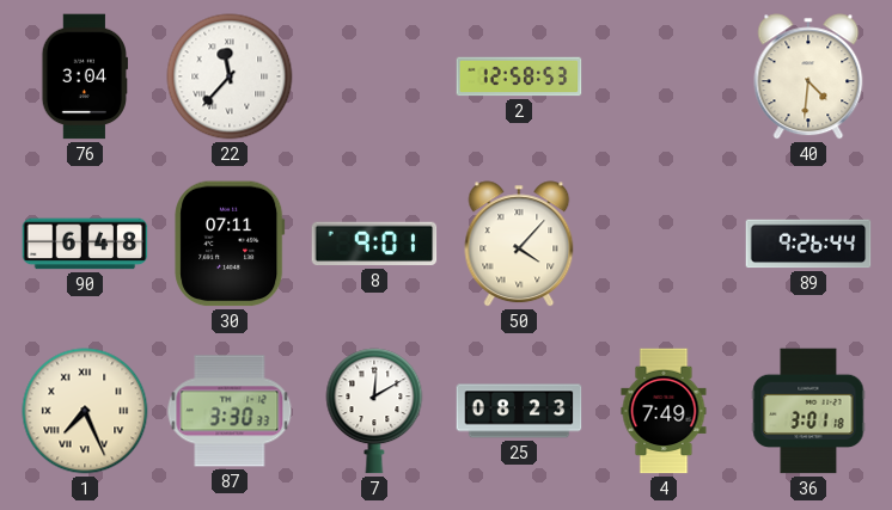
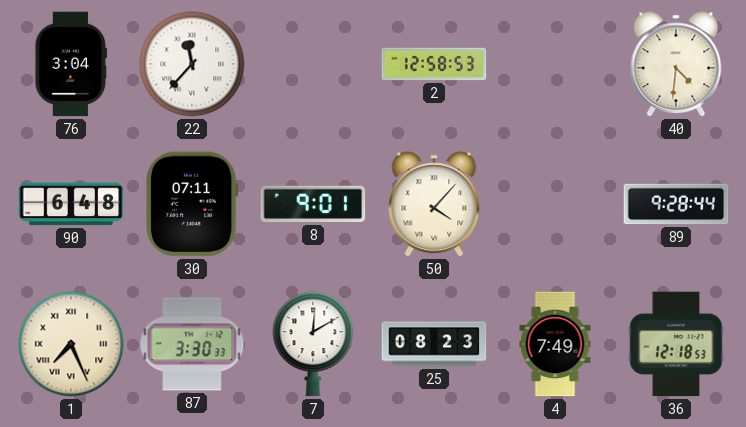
89: 9:26 -> 9:28 (676, 204)
36: 3:01 -> 12:18 (676, 344)
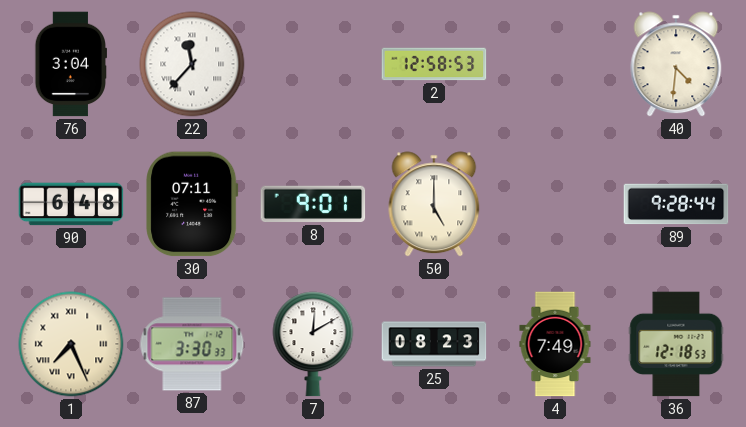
50: 4:07 -> 5:00 (434, 204)
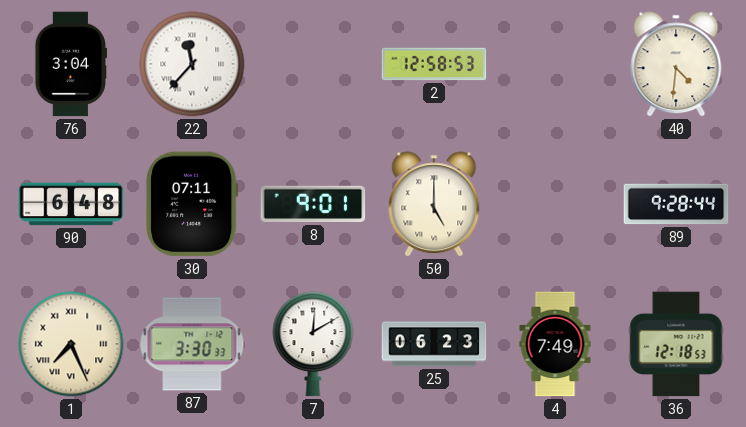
25: 08:23 -> 06:23 (434, 344)
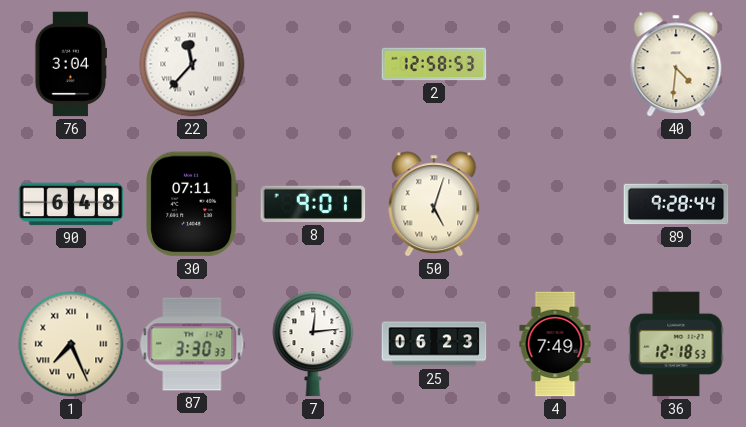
50: 5:00 -> 5:03 (434, 204)
7: 12:10 -> 12:14 (313, 344)
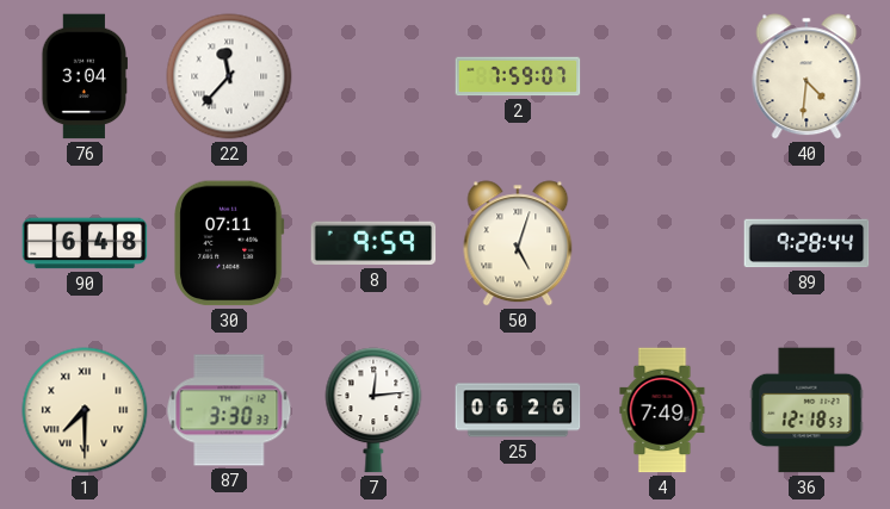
2: 12:58 -> 7:59 (518, 76)
8: 9:01 -> 9:59 (373, 243)
1: 7:26 -> 7:30 (85, 410)
25: 06:23 -> 06:26 (518, 410)
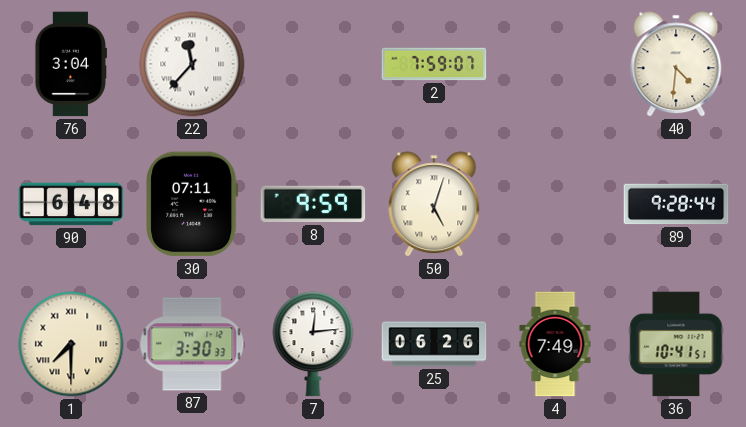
36: 12:18 -> 10:41 (676, 344)
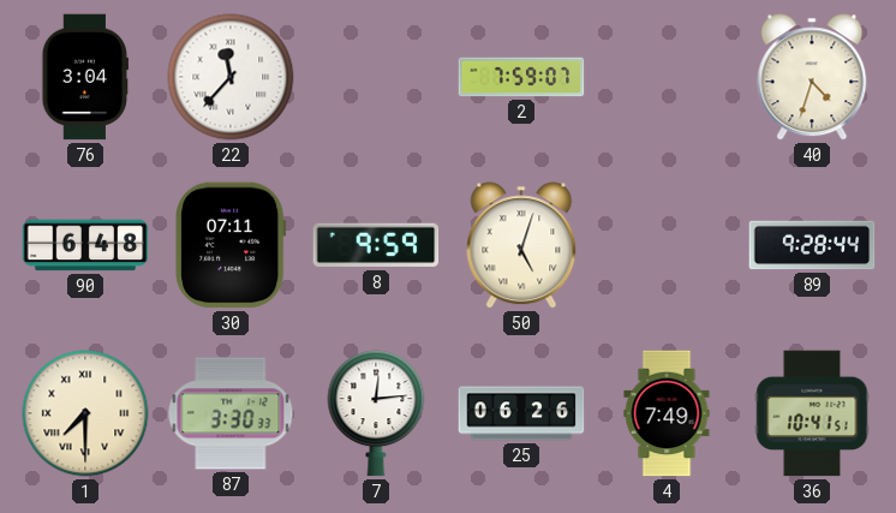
40: 4:31 -> 4:33 (812, 77)
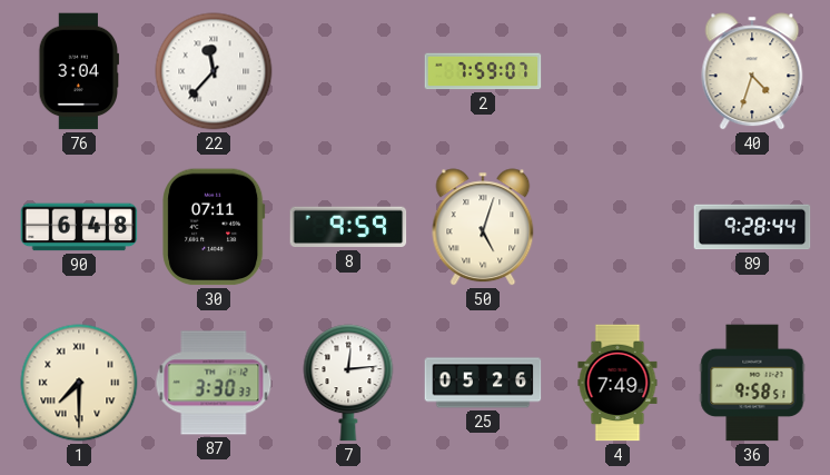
25: 06:26 -> 05:26 (483, 383)
36: 10:41 -> 9:58 (752, 383)
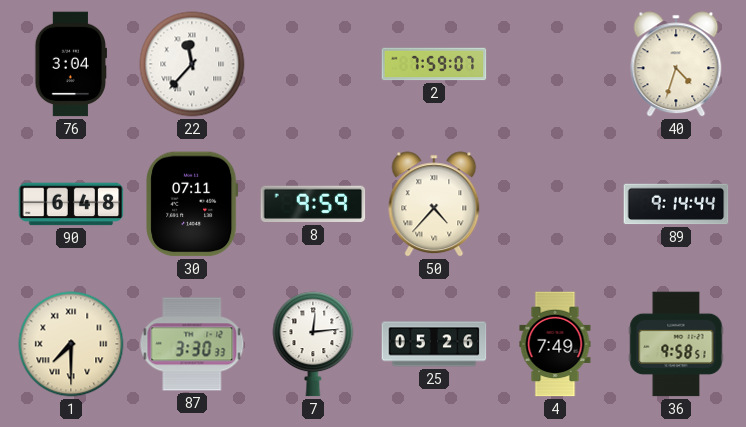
50: 5:03 -> 4:37 (434, 204)
89: 9:28 -> 9:14 (676, 204)
